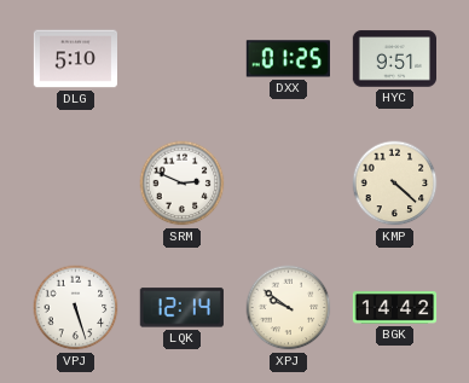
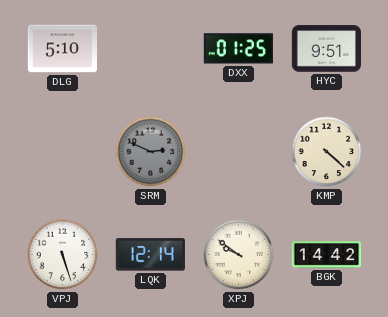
SRM dial: white -> grey (151, 152)
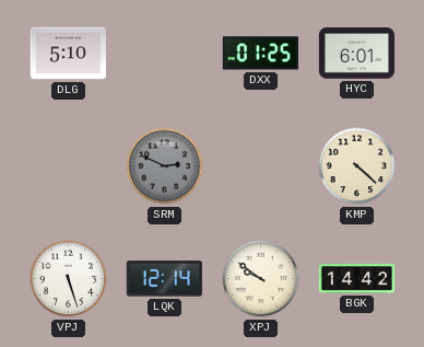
HYC: 9:51 -> 6:01 (356, 54)
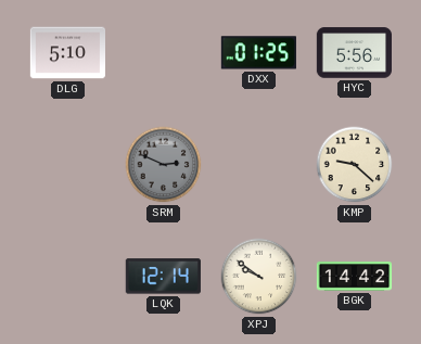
HYC: 6:01 -> 5:56 (354, 53)
KMP: 4:22 -> 9:22 (355, 165)
VPJ: 5:27 -> none (69, 279)
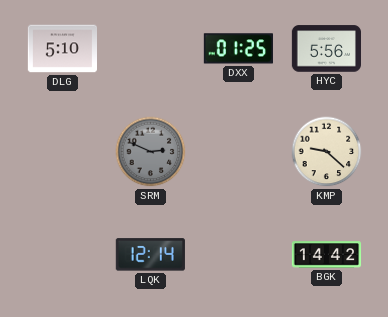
XPJ: 9:51 -> none (259, 277)
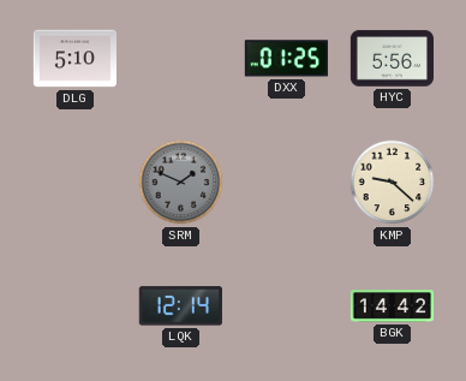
SRM: 2:49 -> 1:49 (181, 183)
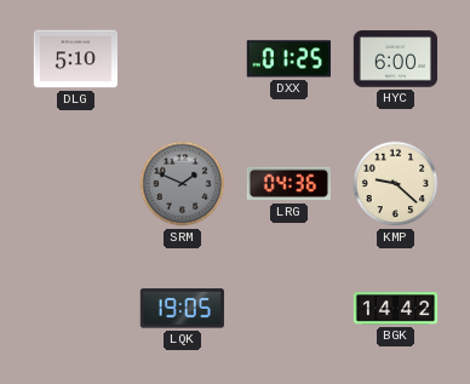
HYC: 5:56 -> 6:00 (395, 59)
LRG: none -> 04:36 (288, 184)
LQK: 12:14 -> 19:05 (182, 309)
